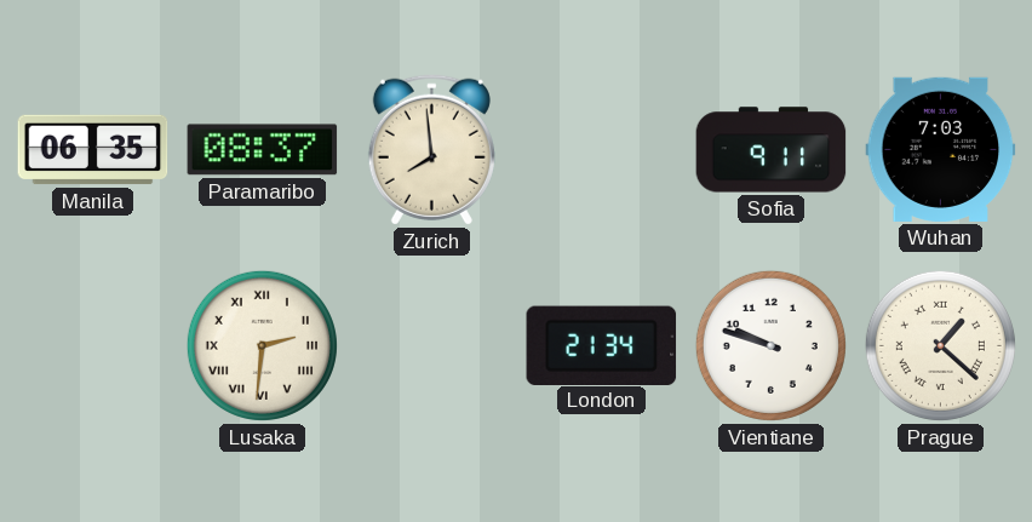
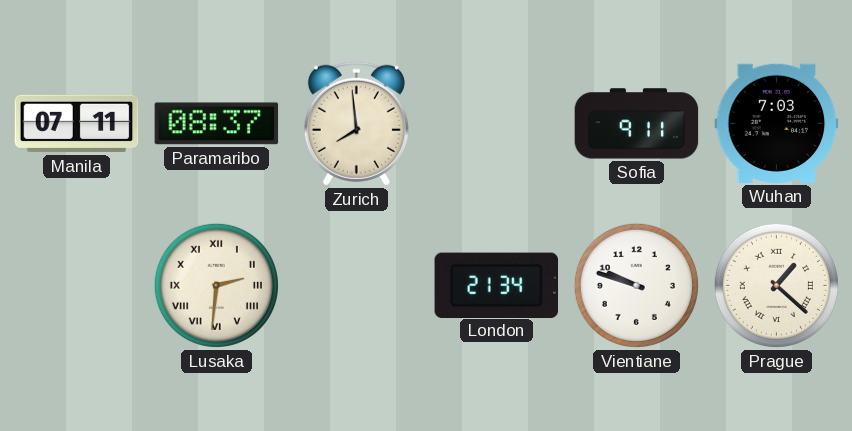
Manila: 06:35 -> 07:11 (77, 124)
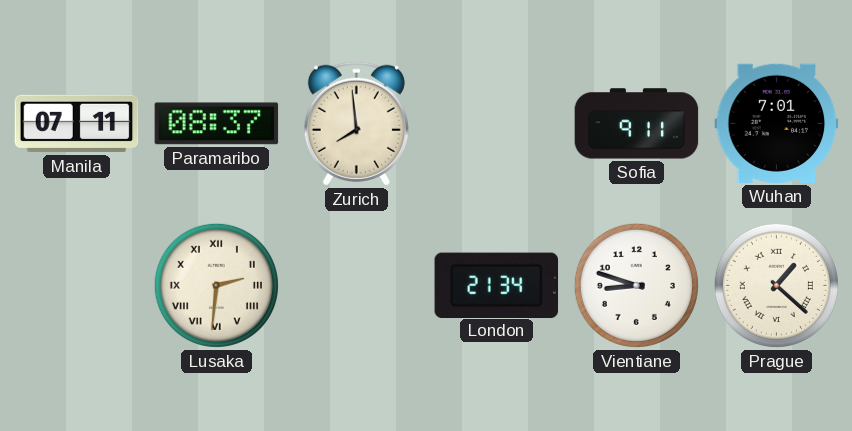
Wuhan: 7:03 -> 7:01 (777, 123)
Vientiane: 9:48 -> 8:48 (636, 285)
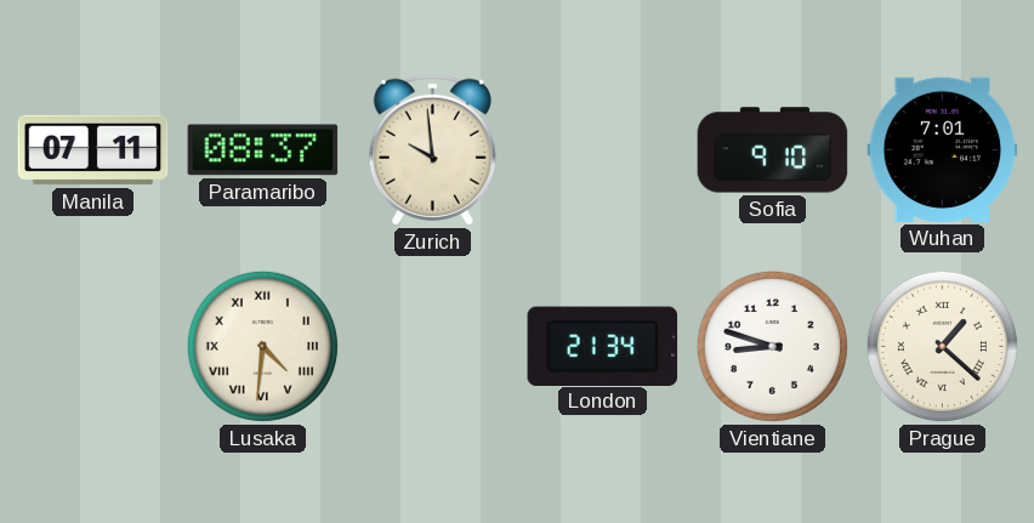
Zurich: 7:59 -> 9:59 (432, 149)
Sofia: 9:11 -> 9:10 (773, 150)
Lusaka: 2:31 -> 4:31 (262, 346)
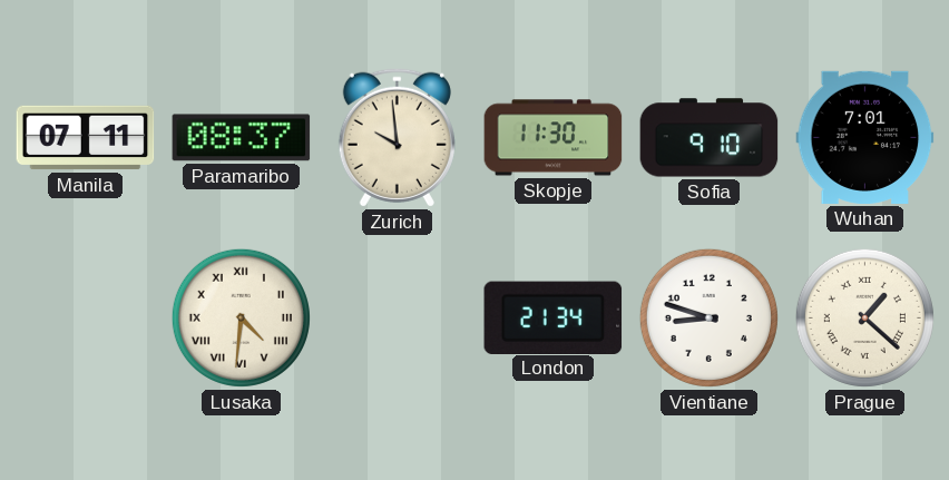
Skopje: none -> 11:30 (554, 138)
